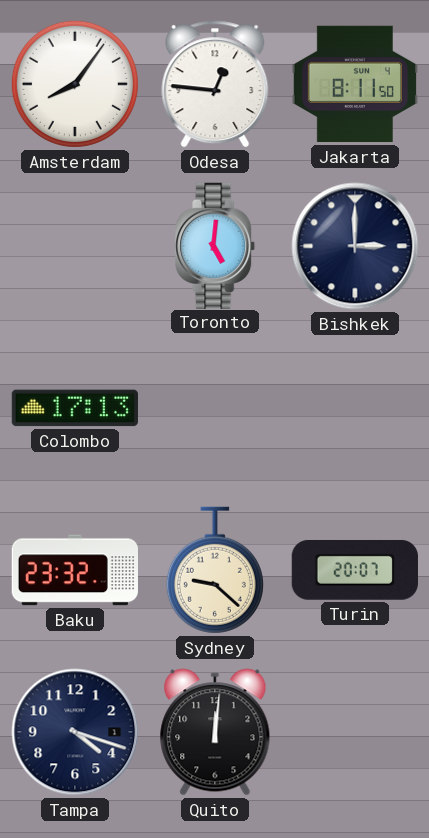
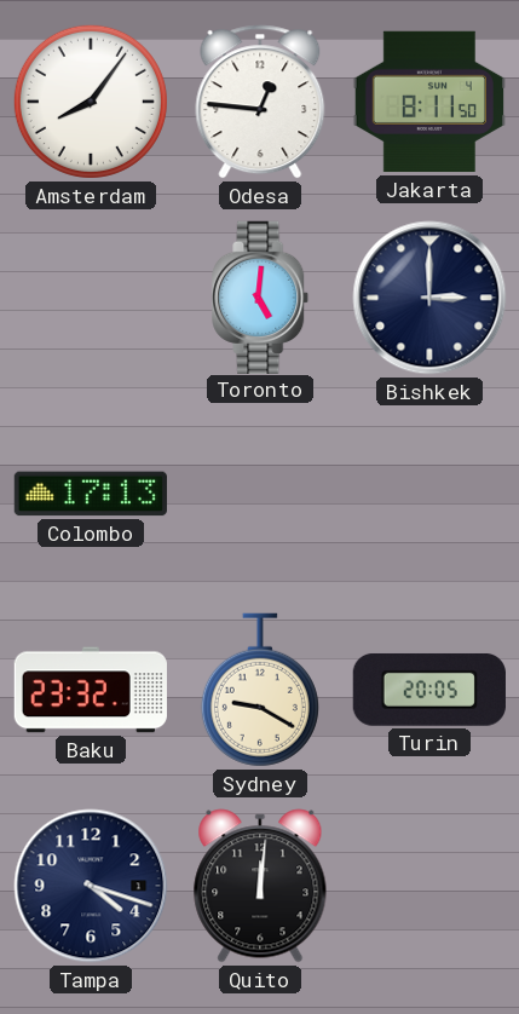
Sydney: 9:22 -> 9:20 (260, 690)
Turin: 20:07 -> 20:05 (429, 690)
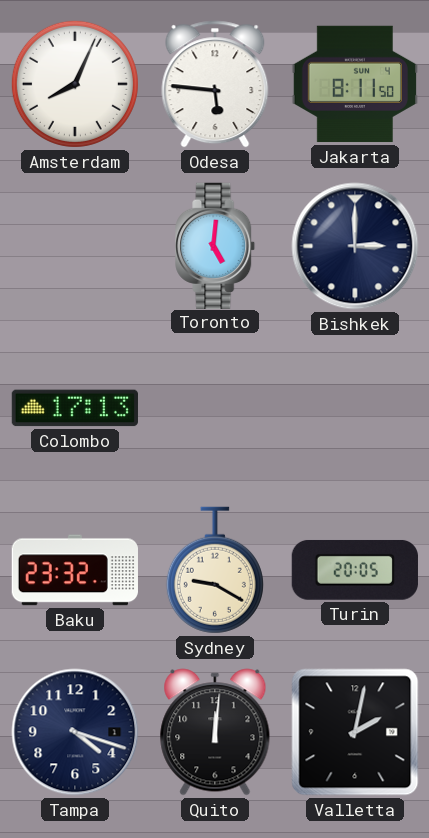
Amsterdam: 8:06 -> 8:04 (75, 84)
Odesa: 12:46 -> 5:46 (215, 84)
Valletta: none -> 2:02 (355, 732)
